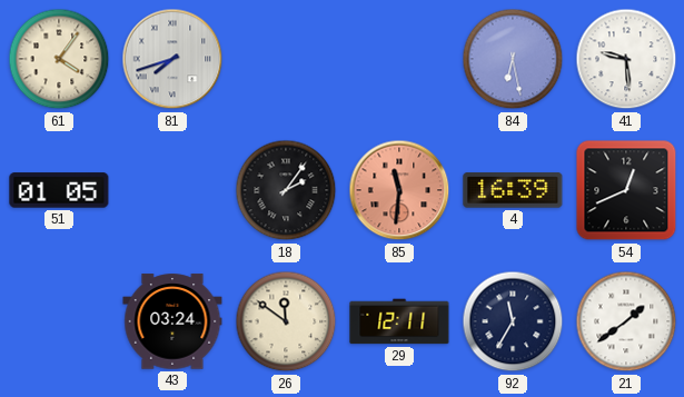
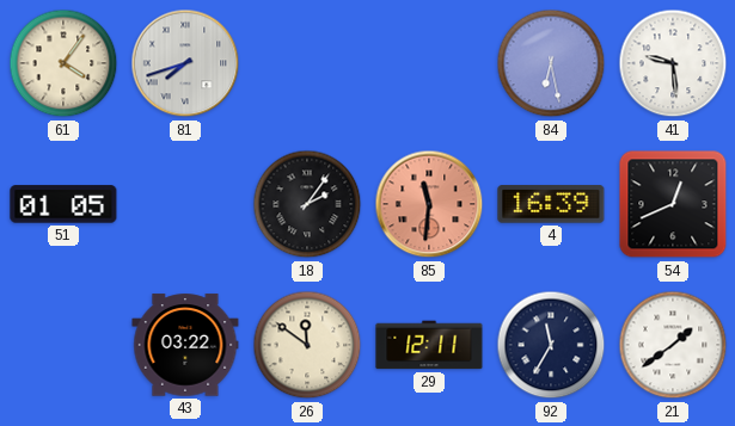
43: 03:24 -> 03:22 (185, 345)
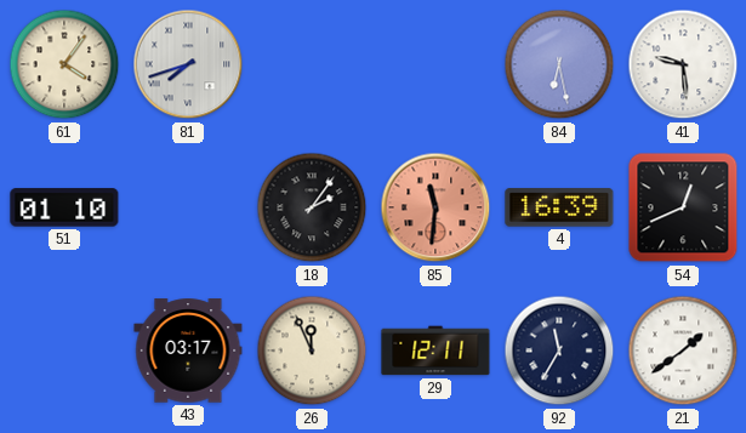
51: 01:05 -> 01:10 (64, 207)
43: 03:22 -> 03:17 (188, 351)
26: 11:51 -> 11:56 (312, 351)
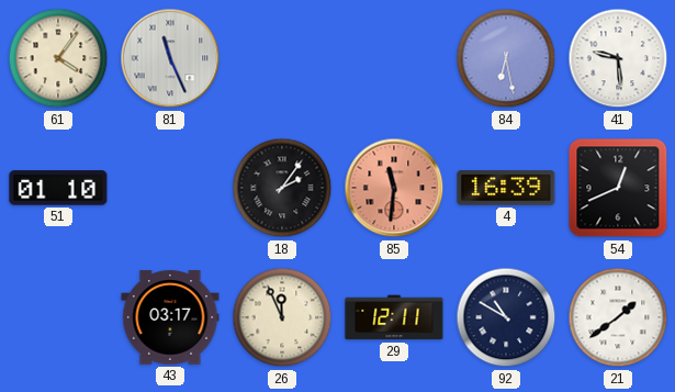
81: 7:42 -> 11:26 (170, 58)
92: 11:35 -> 10:50 (506, 317)
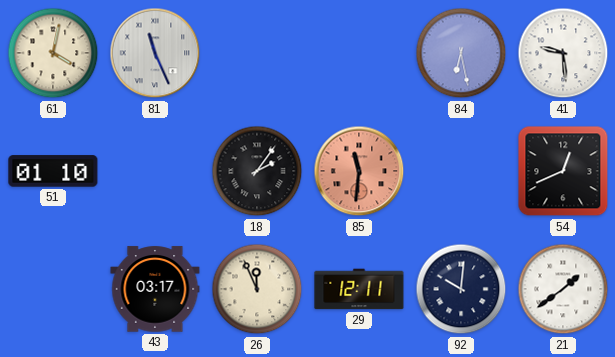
61: 4:06 -> 4:02 (53, 53)
4: 16:39 -> none (506, 188)
92: 10:50 -> 10:01 (461, 289)
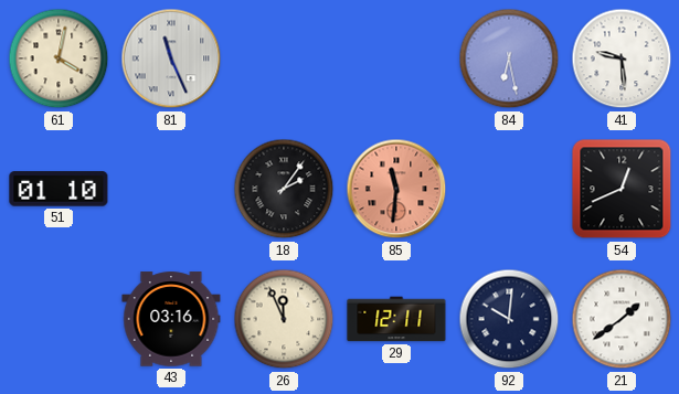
43: 03:17 -> 03:16 (171, 319)
